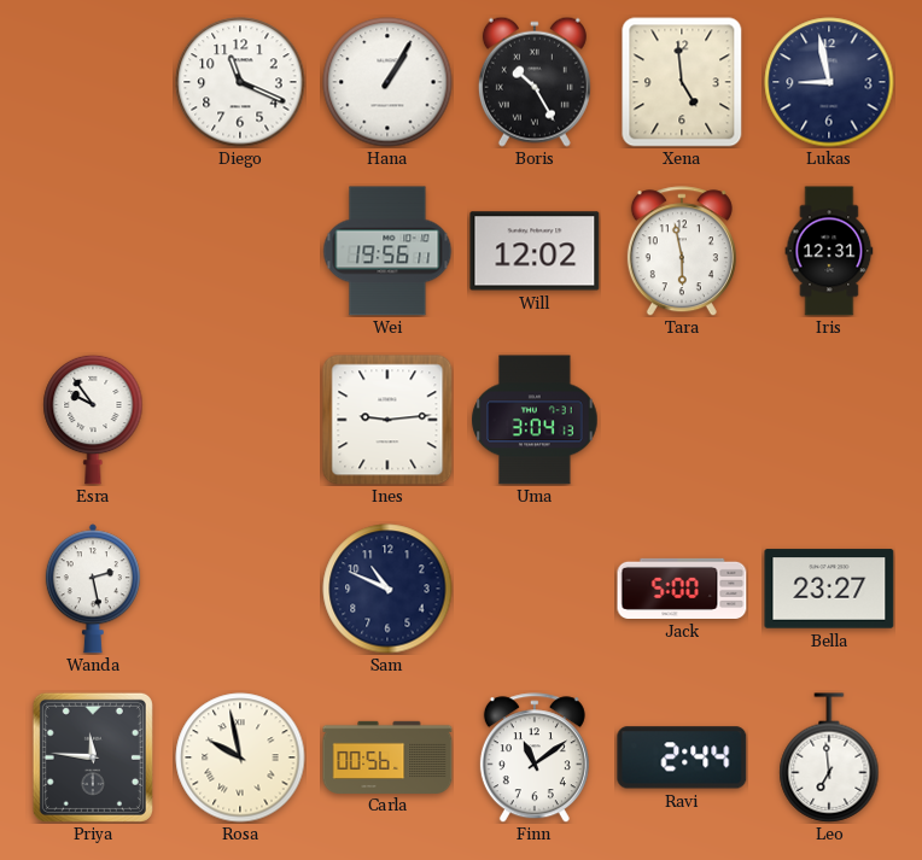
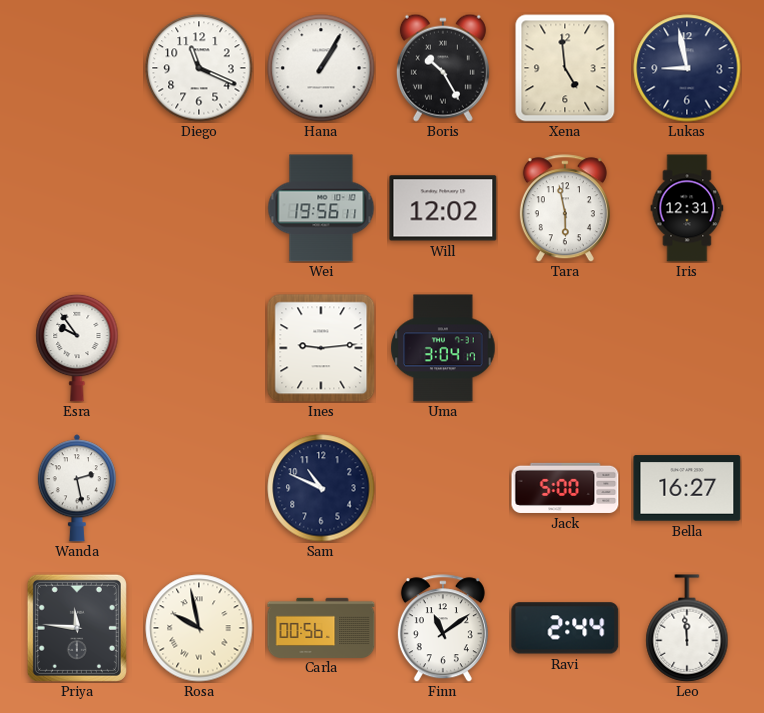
Uma: 3:04:13 -> 3:04:17 (443, 348)
Bella: 23:27 -> 16:27 (687, 488)
Leo: 6:59 -> 11:59 (687, 628)
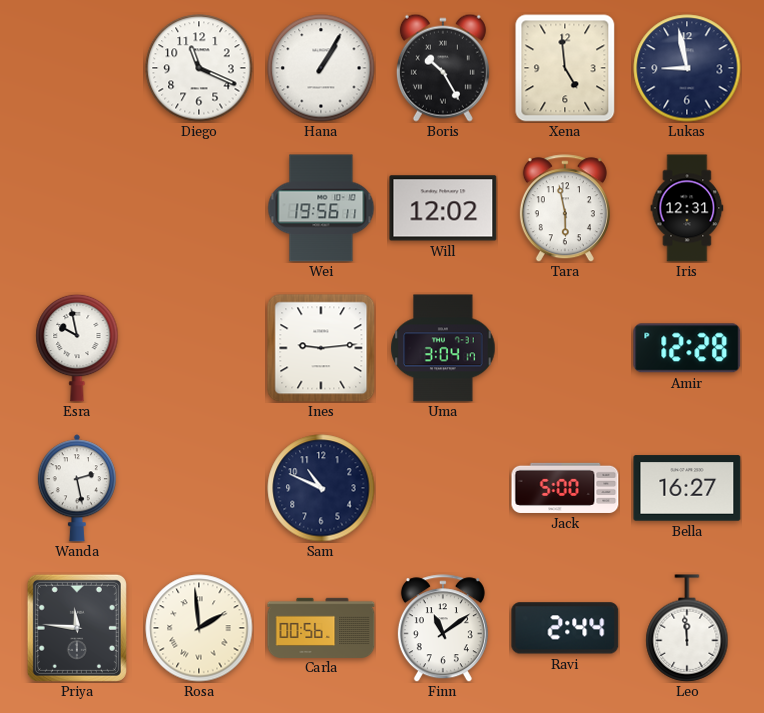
Esra: 9:54 -> 9:58 (77, 348)
Amir: none -> 12:28 (687, 348)
Rosa: 9:58 -> 1:59 (199, 628)
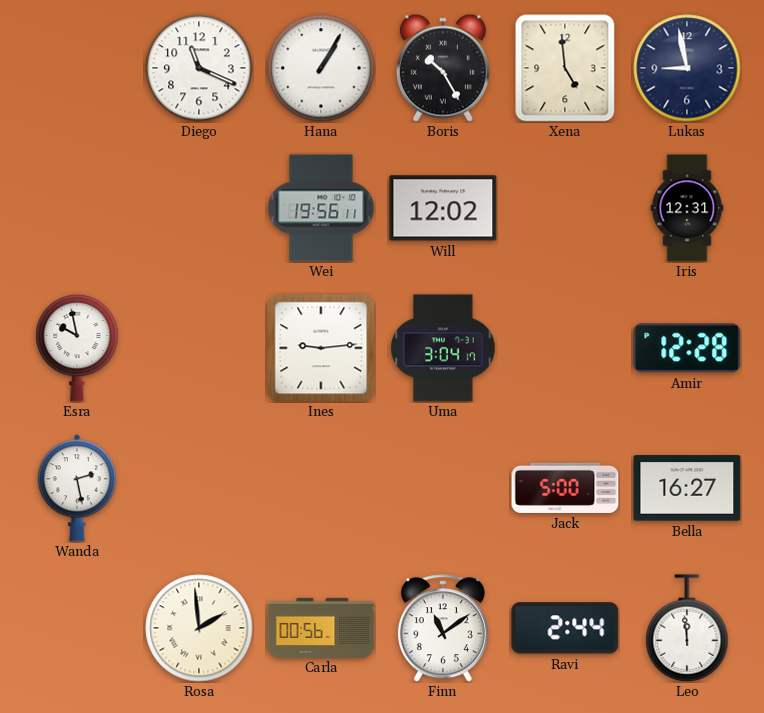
Tara: 5:58 -> none (565, 208)
Sam: 10:49 -> none (321, 488)
Priya: 11:46 -> none (77, 628)
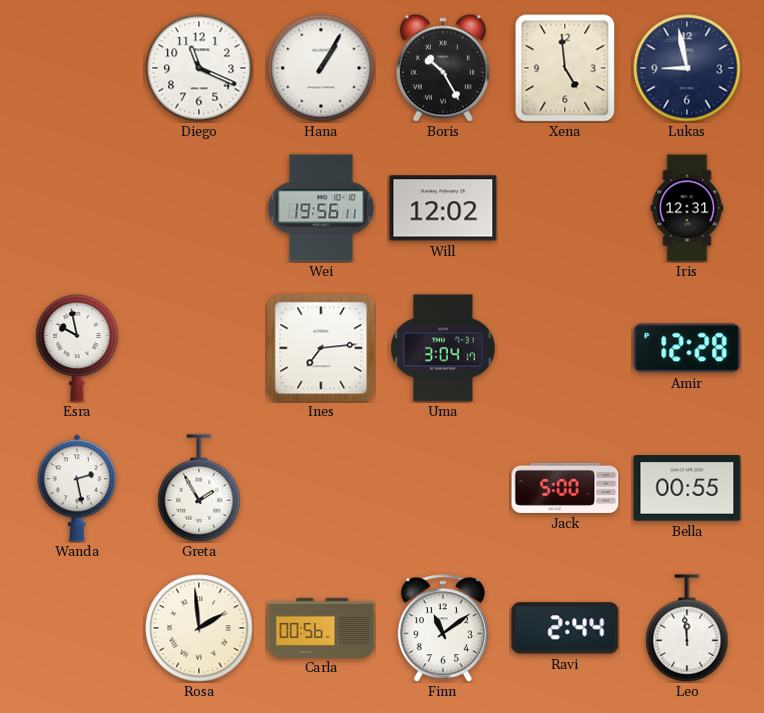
Ines: 9:14 -> 7:14 (321, 348)
Greta: none -> 1:55 (199, 488)
Bella: 16:27 -> 00:55 (687, 488)
